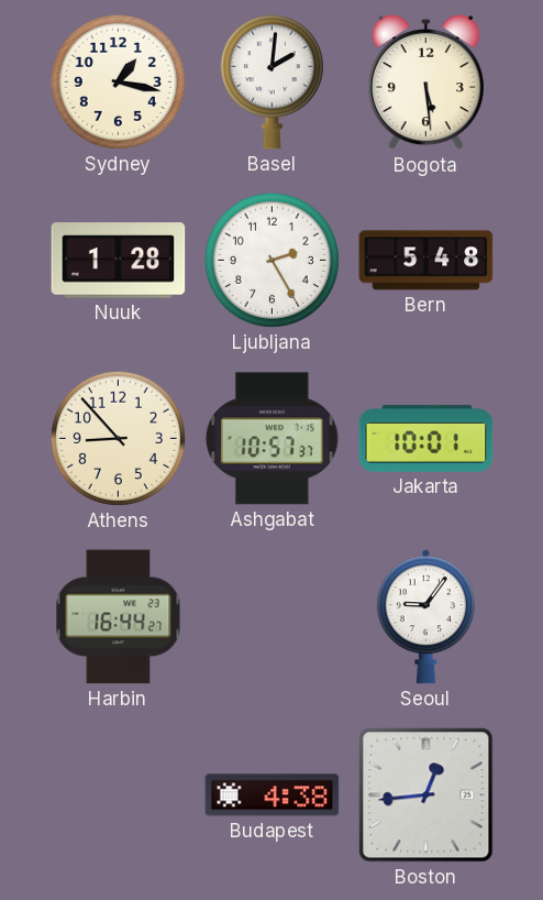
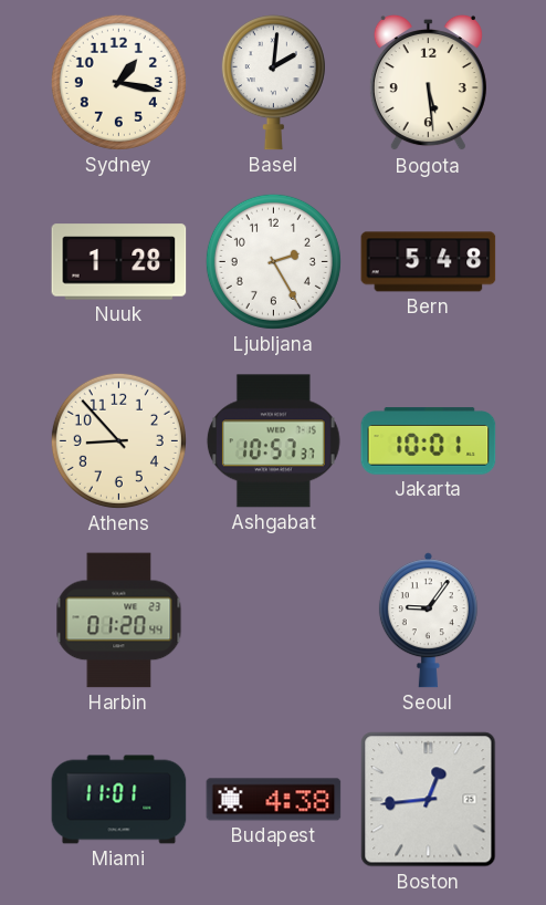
Harbin: 16:44 -> 01:20 (119, 621)
Miami: none -> 11:01 (119, 800)
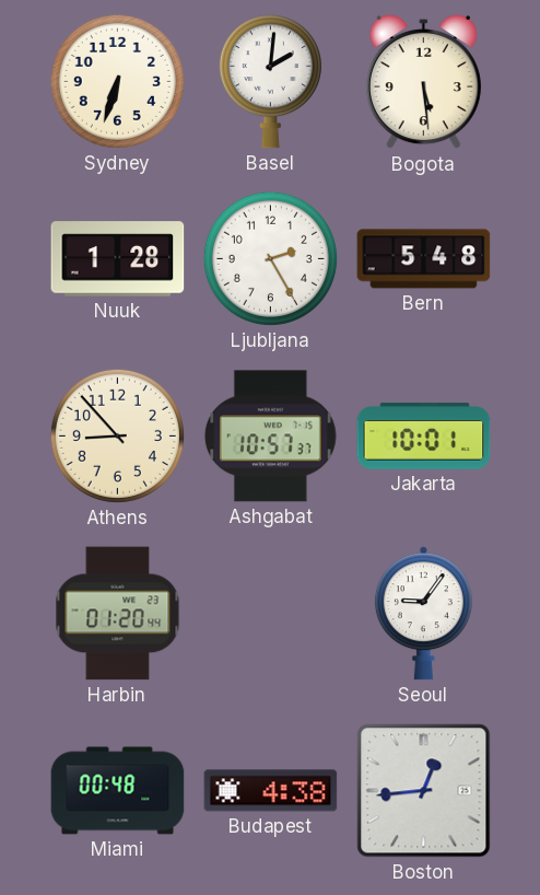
Sydney: 1:17 -> 6:33 (117, 81)
Miami: 11:01 -> 00:48 (118, 791)
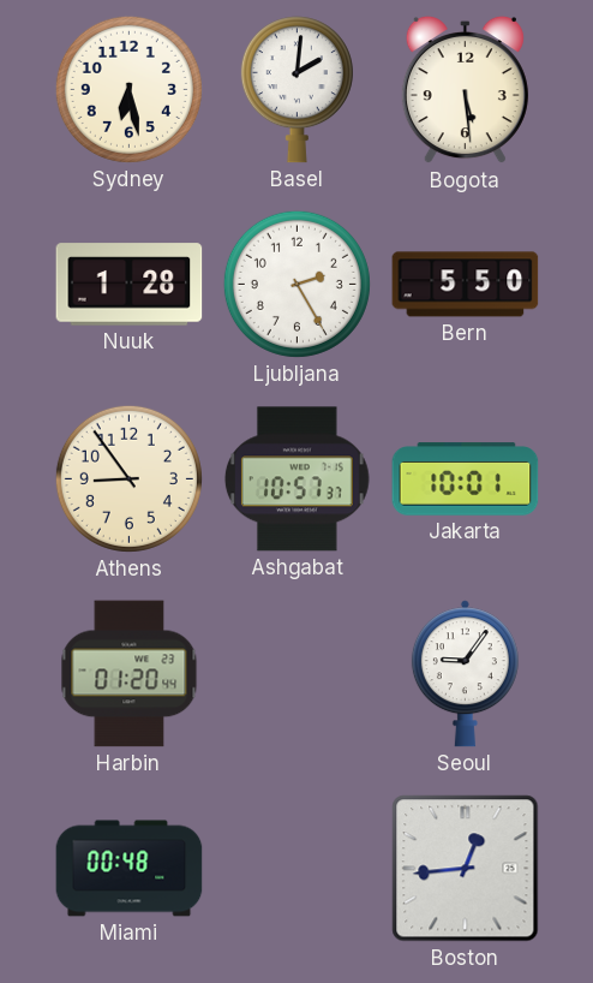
Sydney: 6:33 -> 6:28 (128, 89)
Bern: 5:48 -> 5:50 (466, 285)
Athens: 8:53 -> 8:54 (128, 478)
Budapest: 4:38 -> none (271, 791)
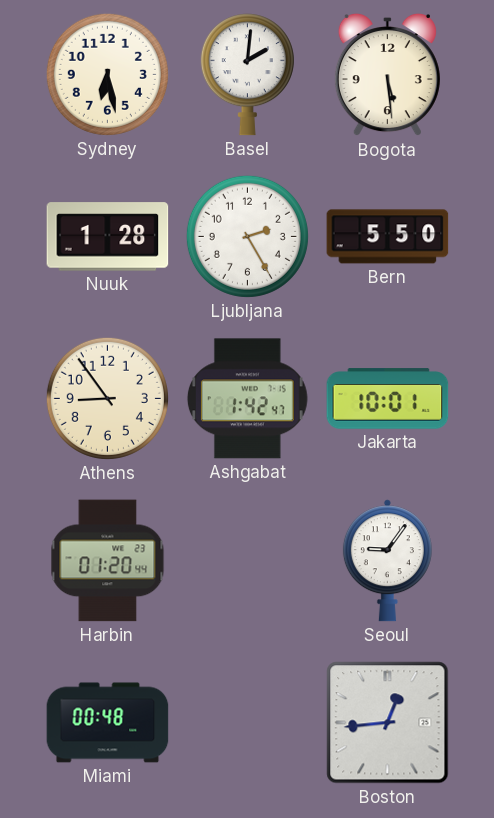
Ashgabat: 10:57 -> 1:42 (247, 399)
